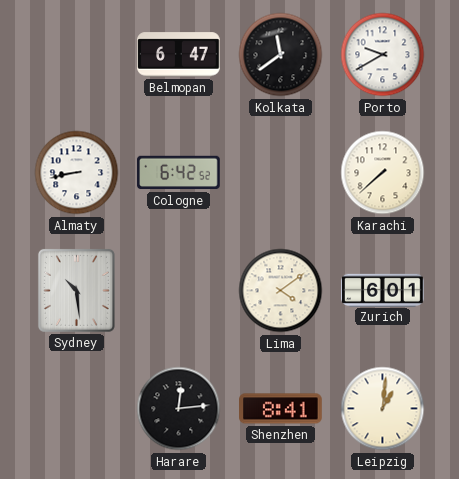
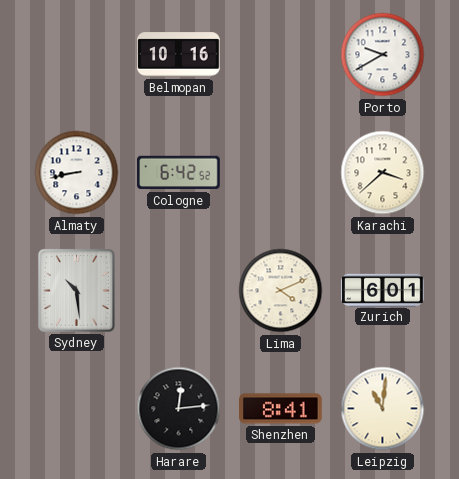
Belmopan: 6:47 -> 10:16 (179, 55)
Kolkata: 11:39 -> none (281, 55)
Karachi: 7:38 -> 3:38 (383, 173)
Lima: 4:09 -> 4:11 (281, 291)
Leipzig: 1:01 -> 11:01 (383, 409)
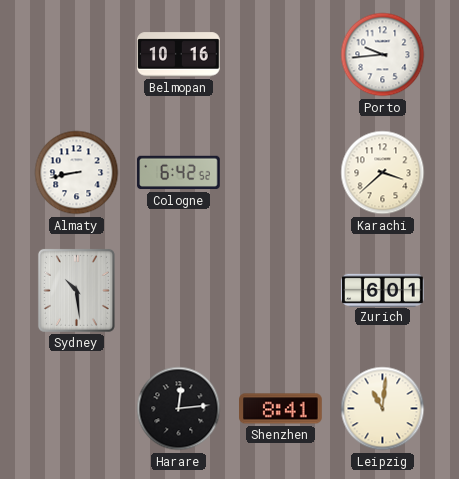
Porto: 9:40 -> 9:44 (383, 55)
Lima: 4:11 -> none (281, 291)
